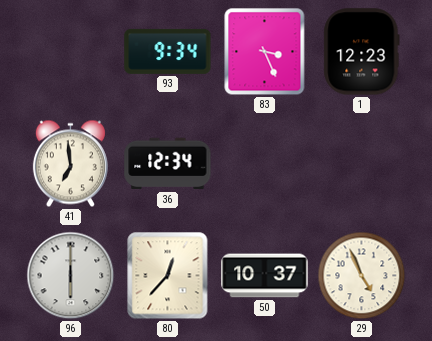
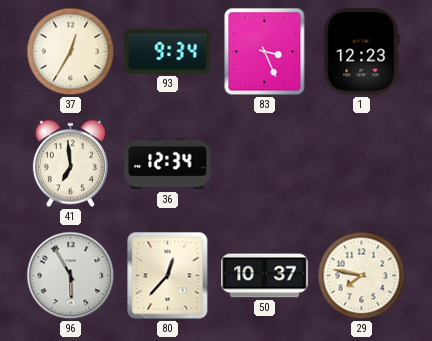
37: none -> 12:35 (71, 52)
96: 6:00 -> 5:55 (71, 276)
29: 4:56 -> 7:47 (362, 276)
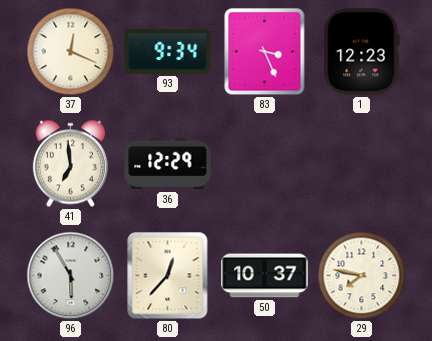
37: 12:35 -> 12:19 (71, 52)
36: 12:34 -> 12:29 (168, 164)
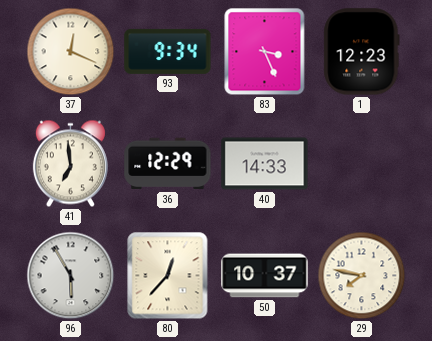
40: none -> 14:33 (265, 164)
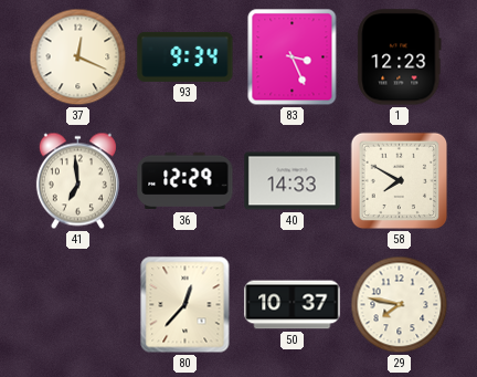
58: none -> 7:50 (400, 181)
96: 5:55 -> none (71, 276)
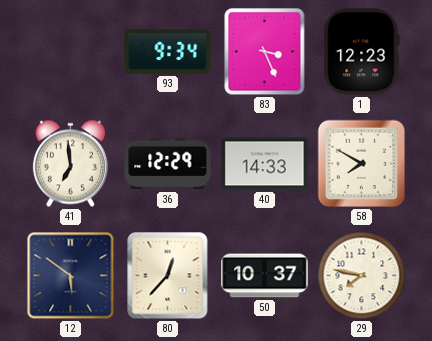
37: 12:19 -> none (78, 57)
12: none -> 5:51 (71, 276)
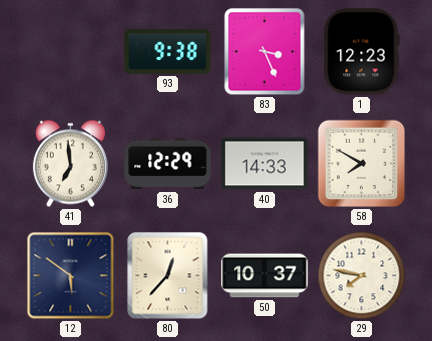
93: 9:34 -> 9:38 (168, 51)
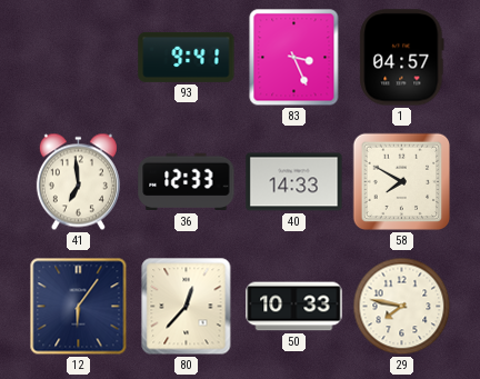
93: 9:38 -> 9:41 (187, 57)
1: 12:23 -> 04:57 (402, 58)
36: 12:29 -> 12:33 (187, 182)
12: 5:51 -> 6:06 (79, 307)
50: 10:37 -> 10:33 (294, 307)
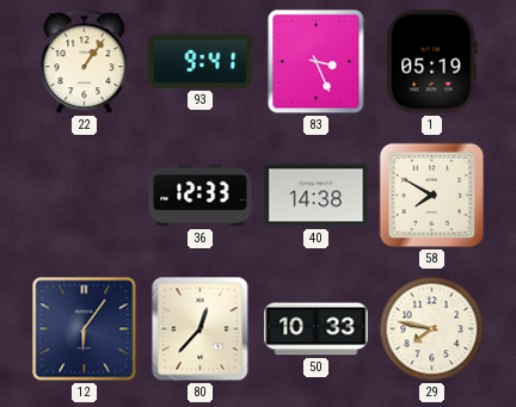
22: none -> 1:06 (85, 62)
1: 04:57 -> 05:19 (432, 62)
41: 6:59 -> none (78, 182)
40: 14:33 -> 14:38 (317, 196)
